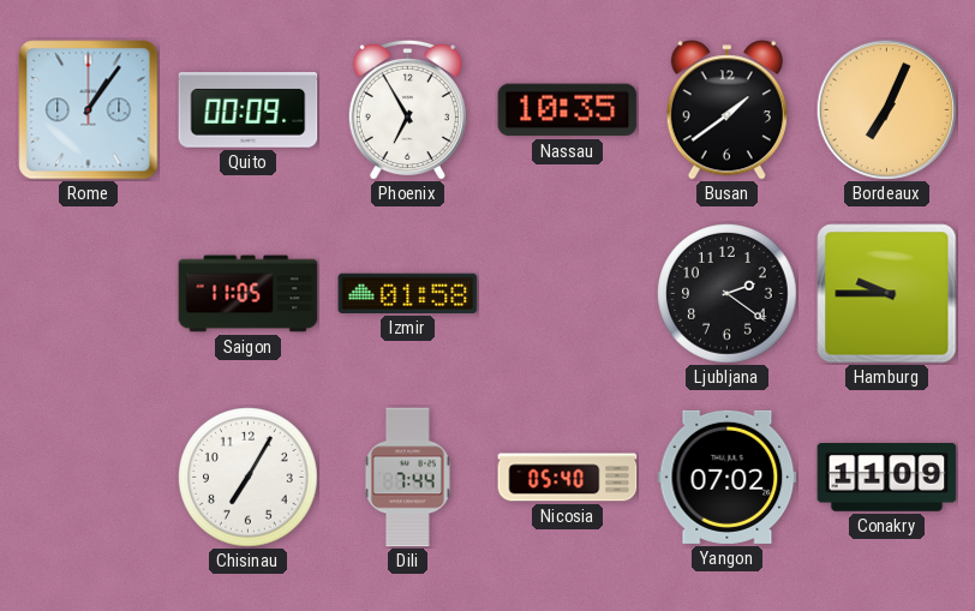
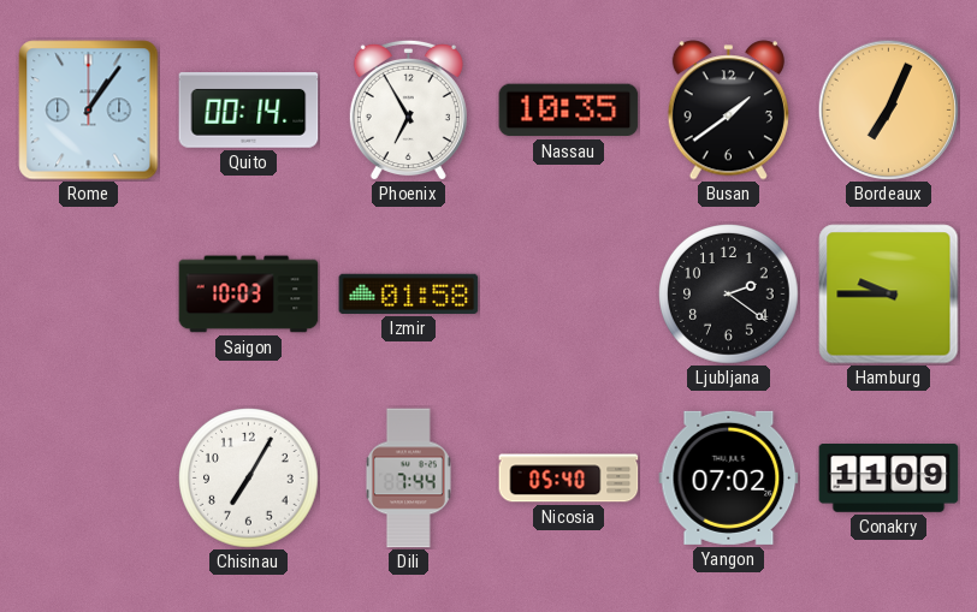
Quito: 00:09 -> 00:14 (249, 111)
Saigon: 11:05 -> 10:03 (249, 295)
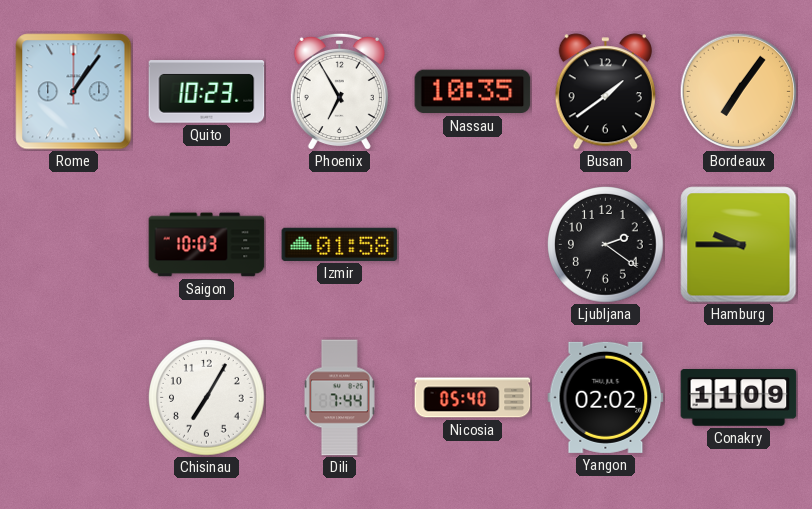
Quito: 00:14 -> 10:23 (207, 92)
Bordeaux: 7:04 -> 7:06 (738, 91)
Yangon: 07:02 -> 02:02 (606, 397)
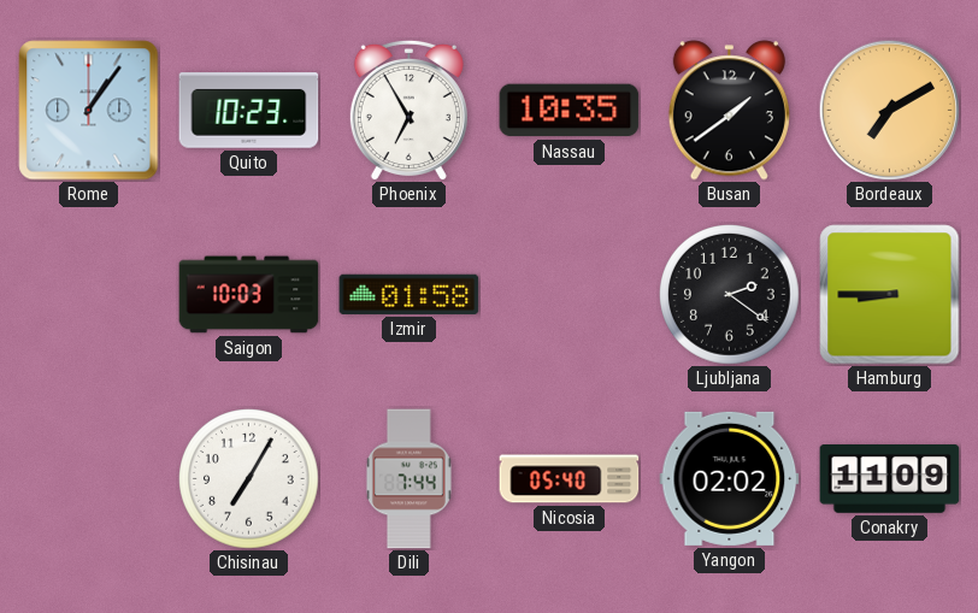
Bordeaux: 7:06 -> 7:10 (889, 110)
Hamburg: 9:45 -> 8:45 (890, 295)
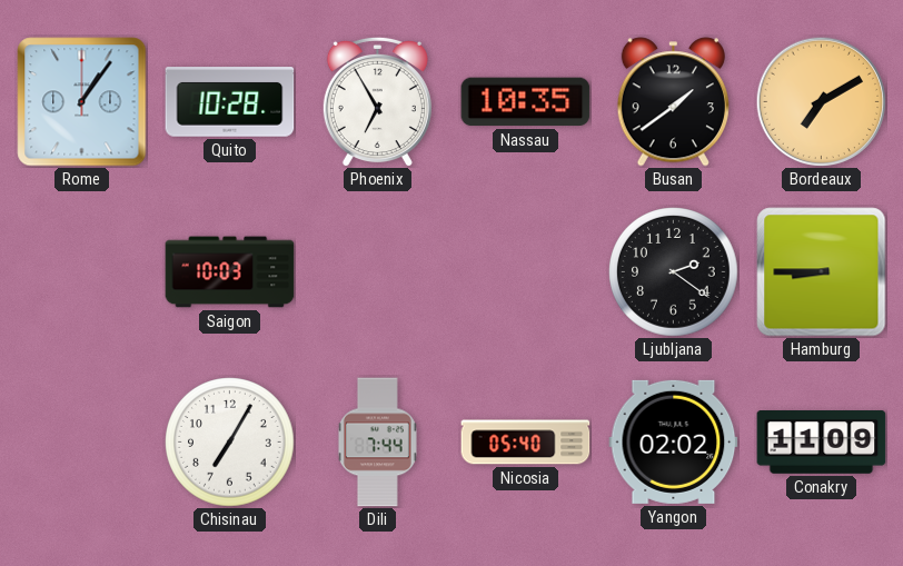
Quito: 10:23 -> 10:28 (230, 102)
Izmir: 01:58 -> none (410, 294)
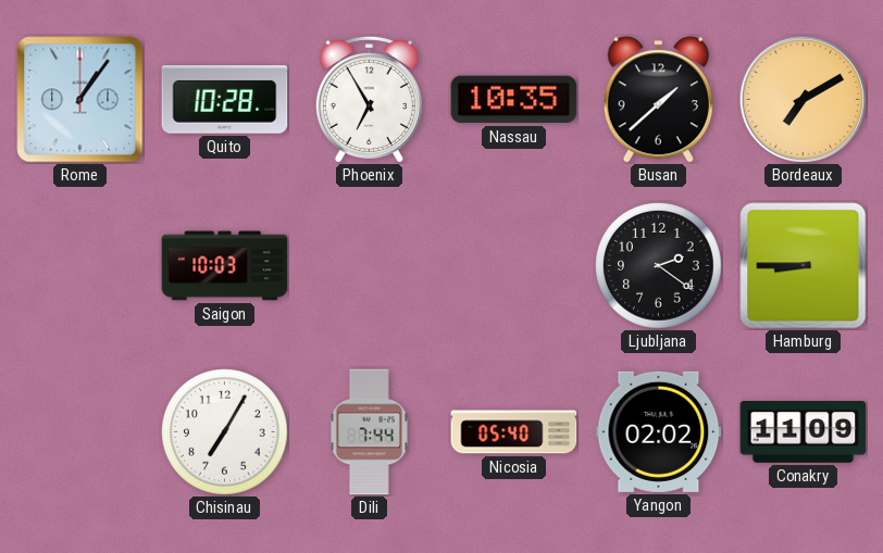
Busan: 1:39 -> 1:38 (658, 100)
